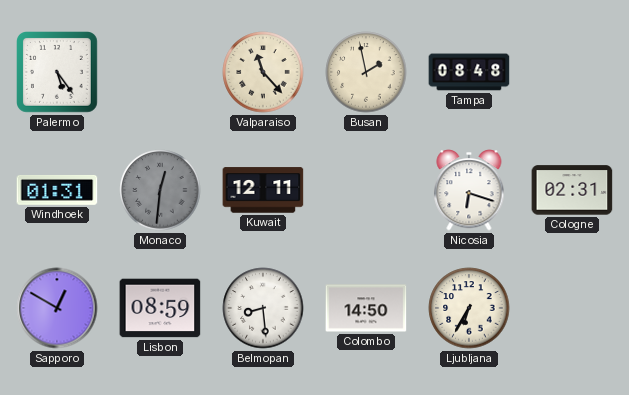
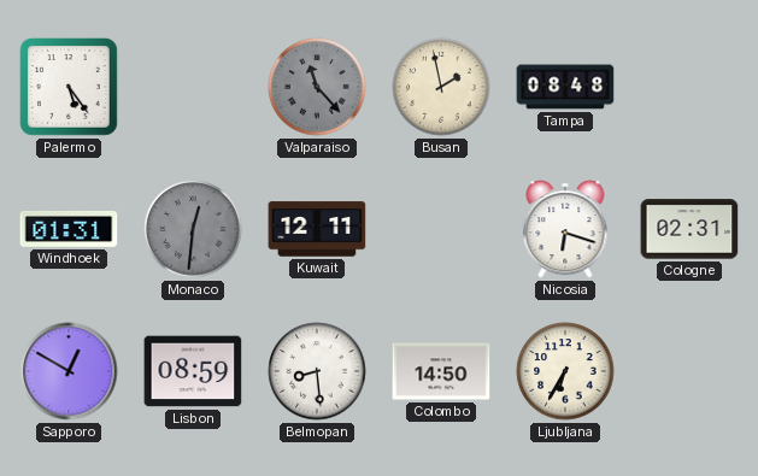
Valparaiso dial: cream -> grey (317, 87)
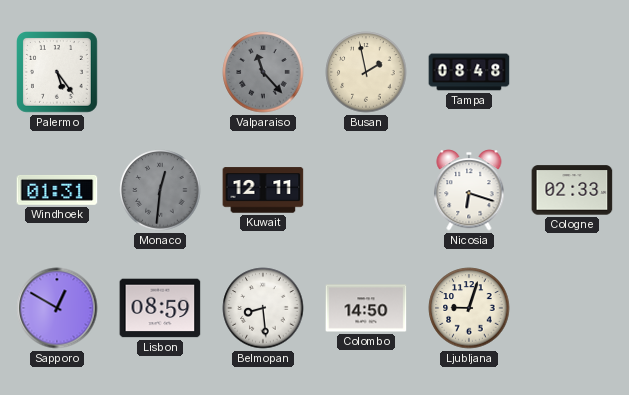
Cologne: 02:31 -> 02:33 (572, 190)
Ljubljana: 6:35 -> 9:03 (469, 308)
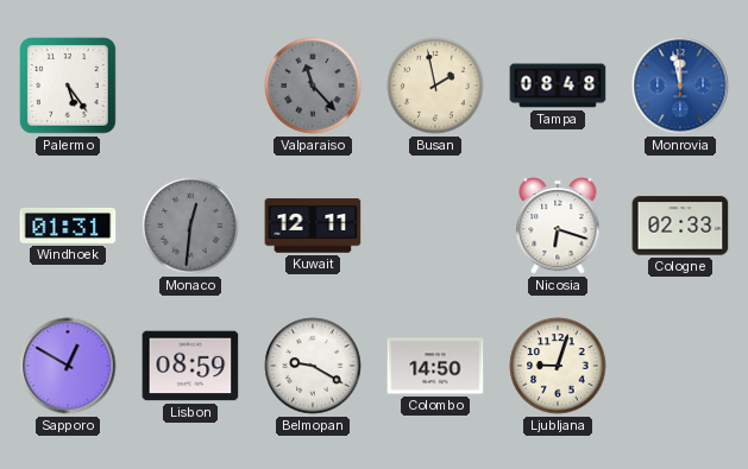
Monrovia: none -> 11:58 (680, 85)
Belmopan: 8:29 -> 9:20 (313, 366)
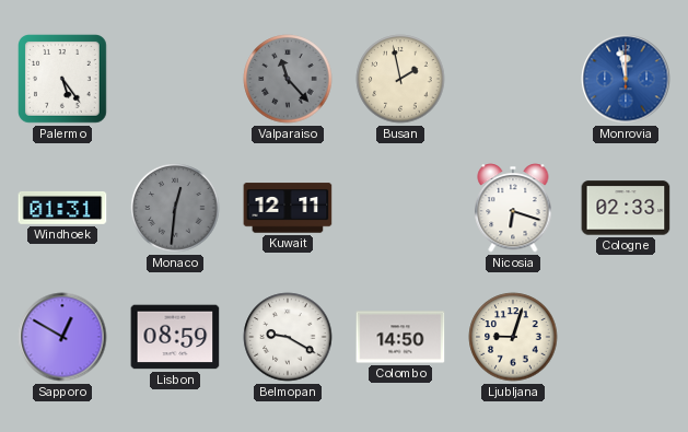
Tampa: 08:48 -> none (558, 85)
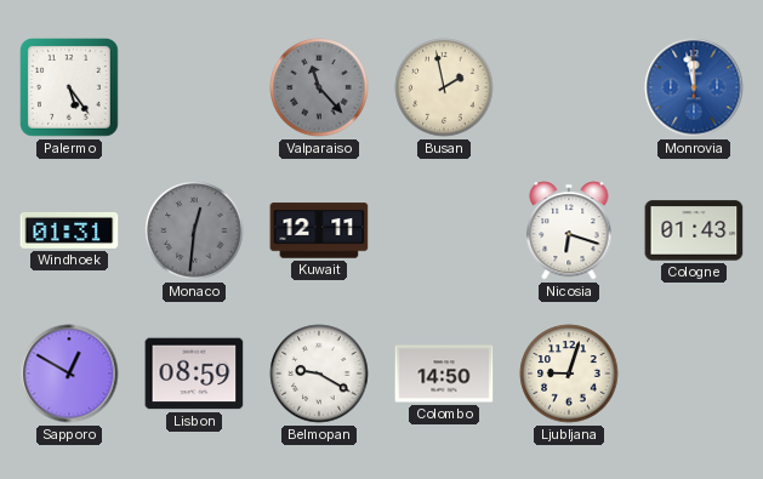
Cologne: 02:33 -> 01:43 (694, 230)
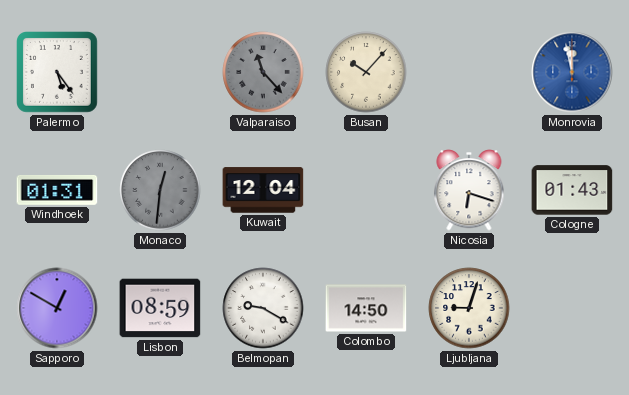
Busan: 1:58 -> 10:07 (366, 72)
Kuwait: 12:11 -> 12:04 (263, 190)
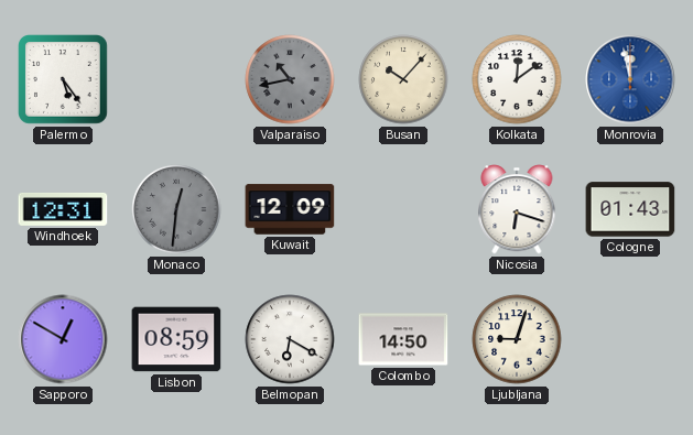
Valparaiso: 11:23 -> 10:43 (290, 79)
Kolkata: none -> 12:09 (517, 79)
Windhoek: 01:31 -> 12:31 (63, 209)
Kuwait: 12:04 -> 12:09 (290, 209)
Belmopan: 9:20 -> 6:20 (290, 339)
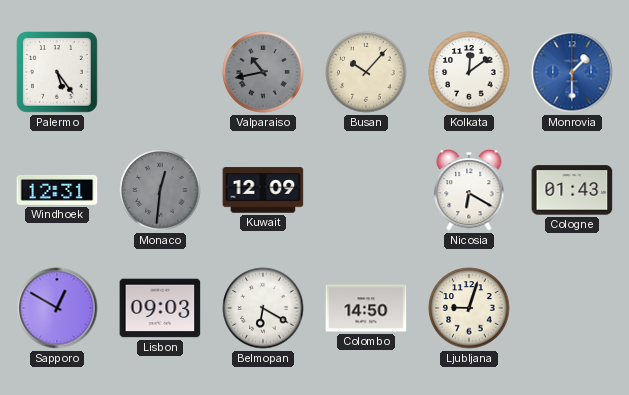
Monrovia: 11:58 -> 1:30 (572, 72)
Nicosia: 6:18 -> 6:20 (469, 190)
Lisbon: 08:59 -> 09:03 (160, 308)
